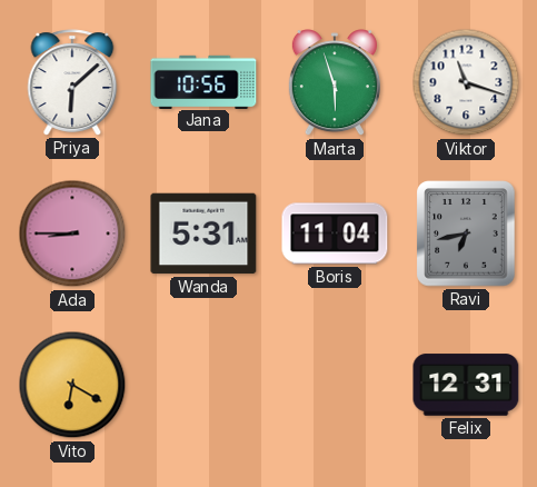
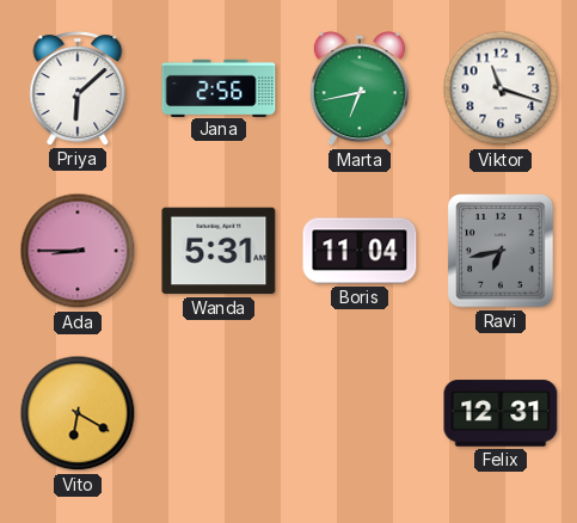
Jana: 10:56 -> 2:56 (219, 87)
Marta: 5:57 -> 6:43 (360, 90)
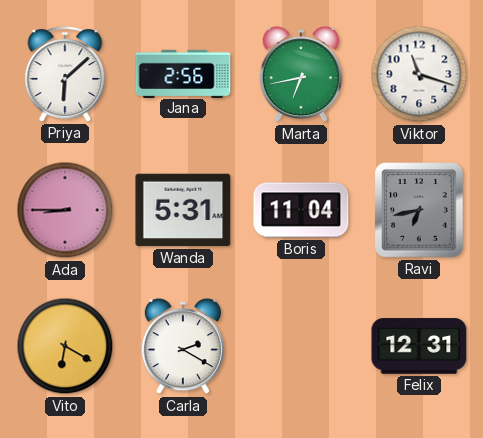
Carla: none -> 2:20 (183, 347)
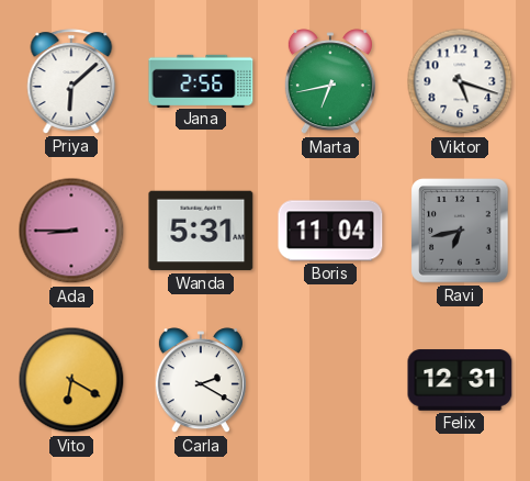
Viktor: 11:18 -> 5:18 (460, 81)
